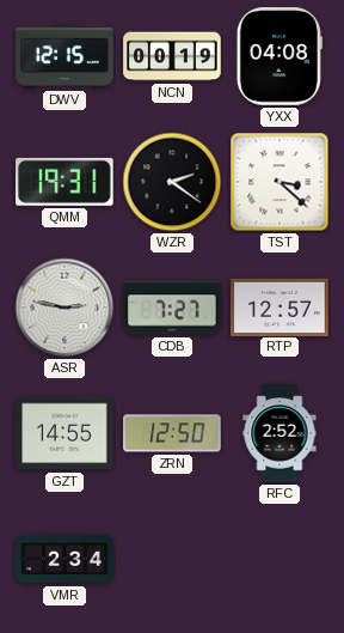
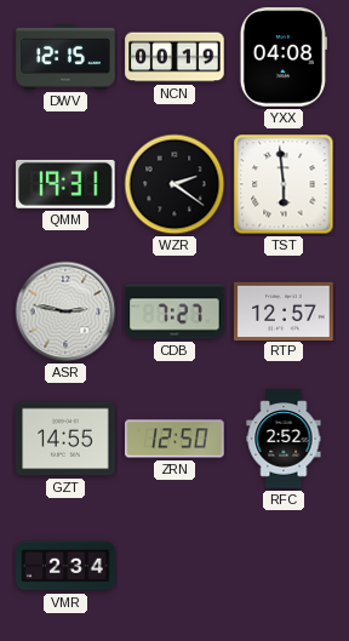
TST: 3:22 -> 5:59 (284, 184)
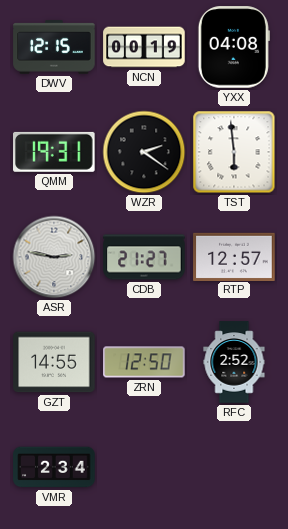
CDB: 7:27 -> 21:27 (144, 257)
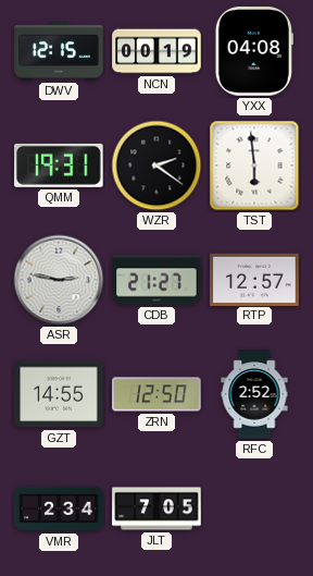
JLT: none -> 7:05 (156, 508)
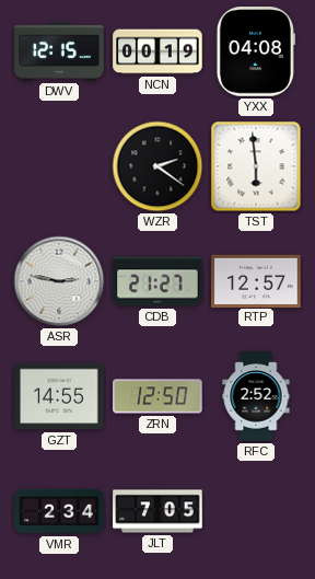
QMM: 19:31 -> none (59, 166)
